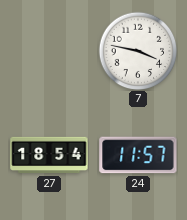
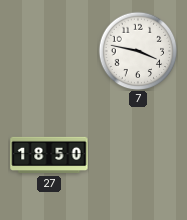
27: 18:54 -> 18:50 (49, 155)
24: 11:57 -> none (138, 155)
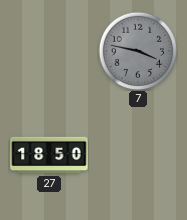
7 dial: white -> grey (138, 51)
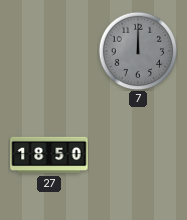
7: 3:47 -> 12:00 (138, 51)
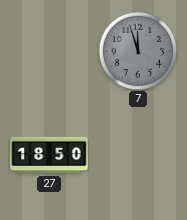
7: 12:00 -> 11:57 (138, 51)
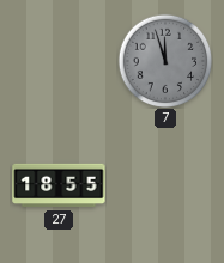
27: 18:50 -> 18:55 (59, 185)
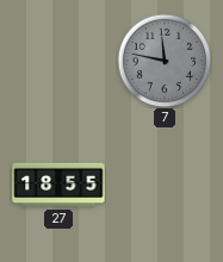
7: 11:57 -> 11:47 (165, 61)
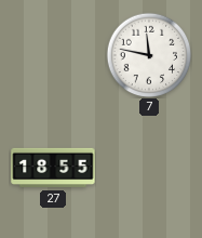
7 dial: grey -> white (149, 55)
